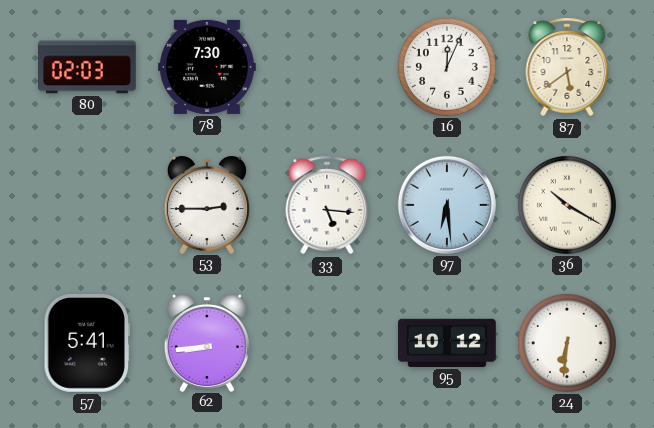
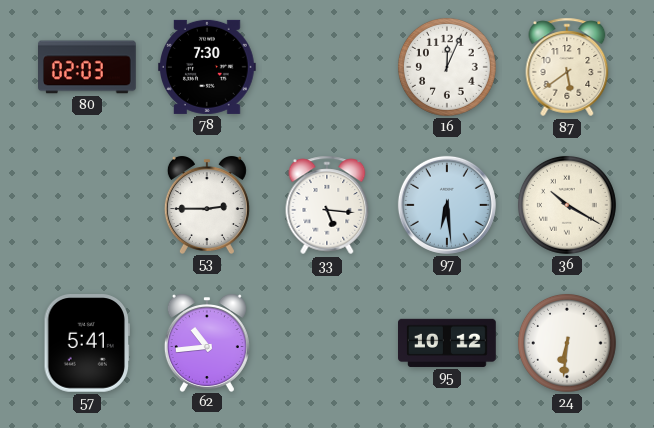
62: 8:44 -> 10:44 (207, 343)
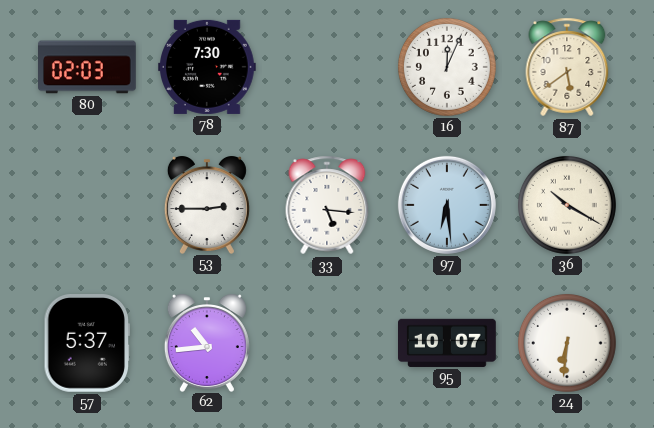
57: 5:41 -> 5:37 (87, 344)
95: 10:12 -> 10:07 (448, 343)
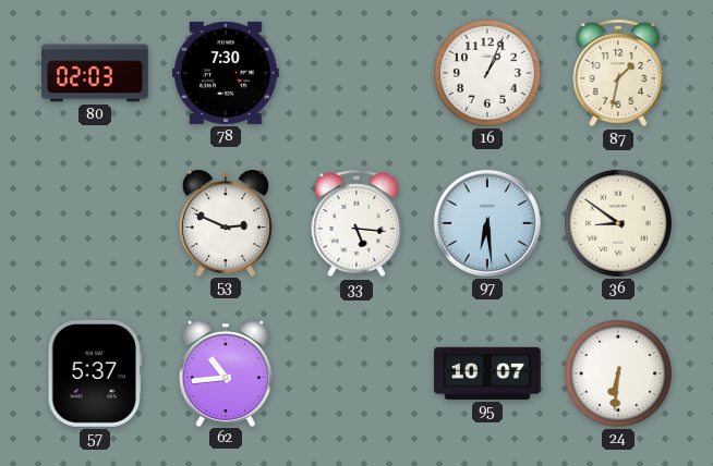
16: 12:04 -> 1:04 (487, 73)
87: 5:39 -> 1:32 (618, 73)
53: 2:45 -> 2:49 (226, 223)
36: 10:20 -> 8:51 (618, 223)
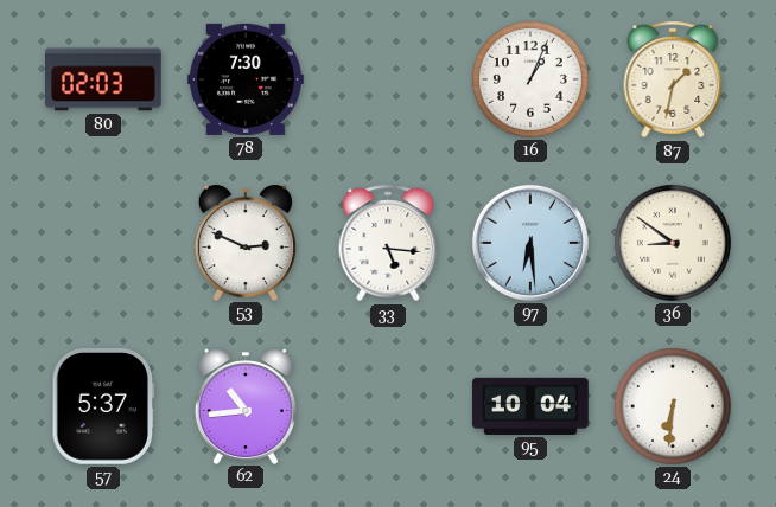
95: 10:07 -> 10:04 (532, 406)
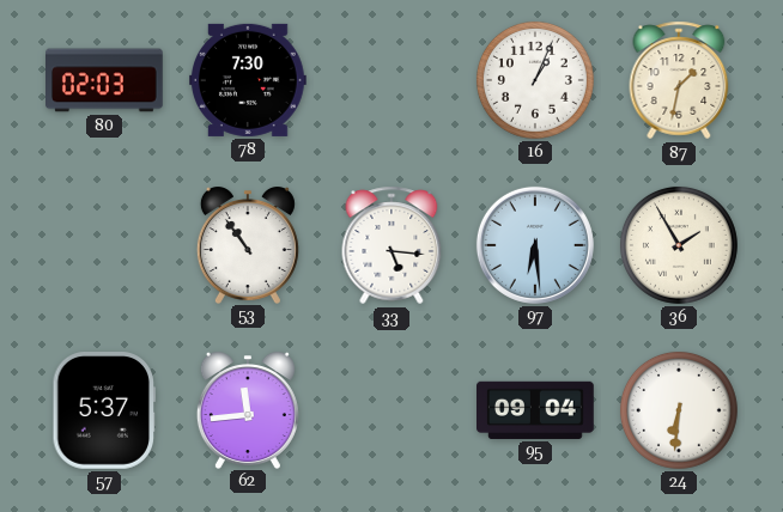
53: 2:49 -> 10:54 (248, 245)
36: 8:51 -> 1:55 (679, 245)
62: 10:44 -> 11:44 (248, 410)
95: 10:04 -> 09:04 (536, 410)
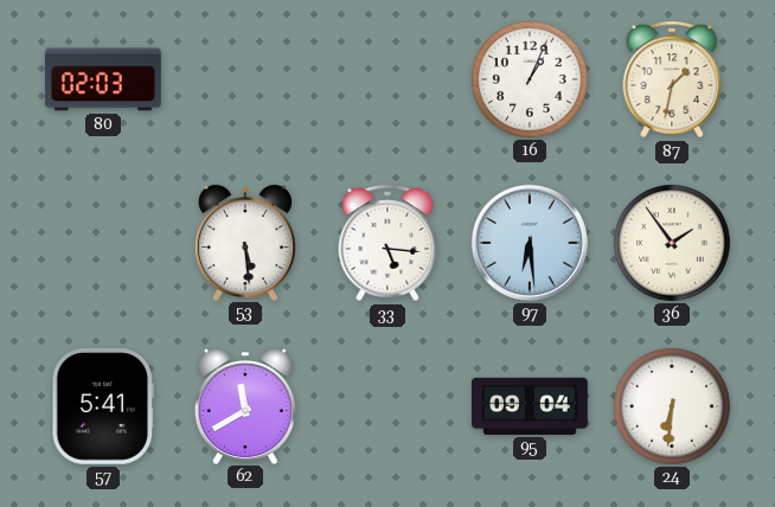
78: 7:30 -> none (249, 80)
53: 10:54 -> 5:29 (245, 243)
36: 1:55 -> 1:54 (672, 243)
57: 5:37 -> 5:41 (103, 407)
62: 11:44 -> 11:40 (245, 406)
